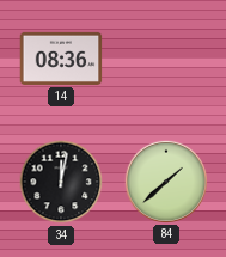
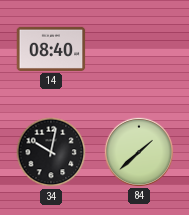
14: 08:36 -> 08:40 (51, 49)
34: 12:02 -> 10:02 (51, 152)
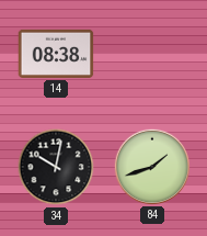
14: 08:40 -> 08:38 (56, 54)
84: 1:38 -> 1:42 (151, 166)
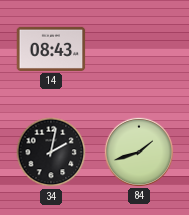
14: 08:38 -> 08:43 (51, 49)
34: 10:02 -> 2:02 (51, 152)
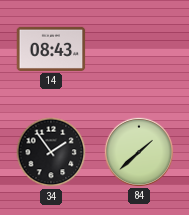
34: 2:02 -> 1:54 (51, 152)
84: 1:42 -> 1:38 (138, 151)
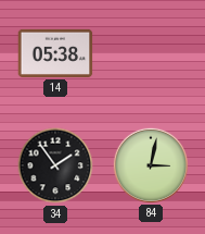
14: 08:43 -> 05:38 (55, 53)
84: 1:38 -> 3:02 (150, 164)
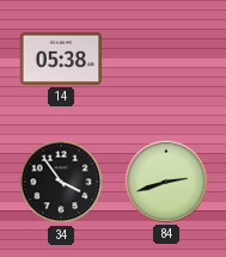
34: 1:54 -> 3:54 (61, 182)
84: 3:02 -> 2:42 (165, 180)
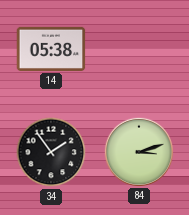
34: 3:54 -> 1:54 (51, 152)
84: 2:42 -> 3:12 (138, 151)
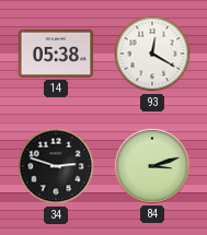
93: none -> 12:20 (152, 54)
34: 1:54 -> 2:48 (56, 166)
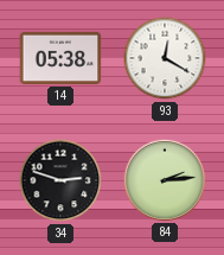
84: 3:12 -> 2:14 (164, 179)
